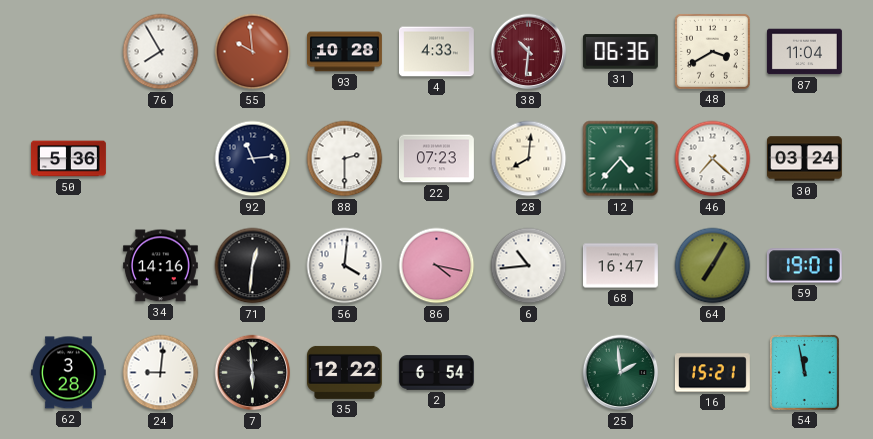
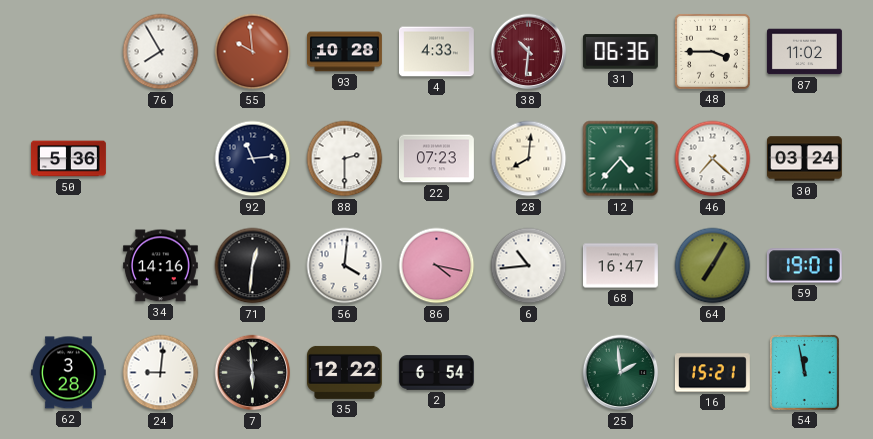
48: 3:40 -> 3:45 (712, 51)
87: 11:04 -> 11:02 (804, 52)
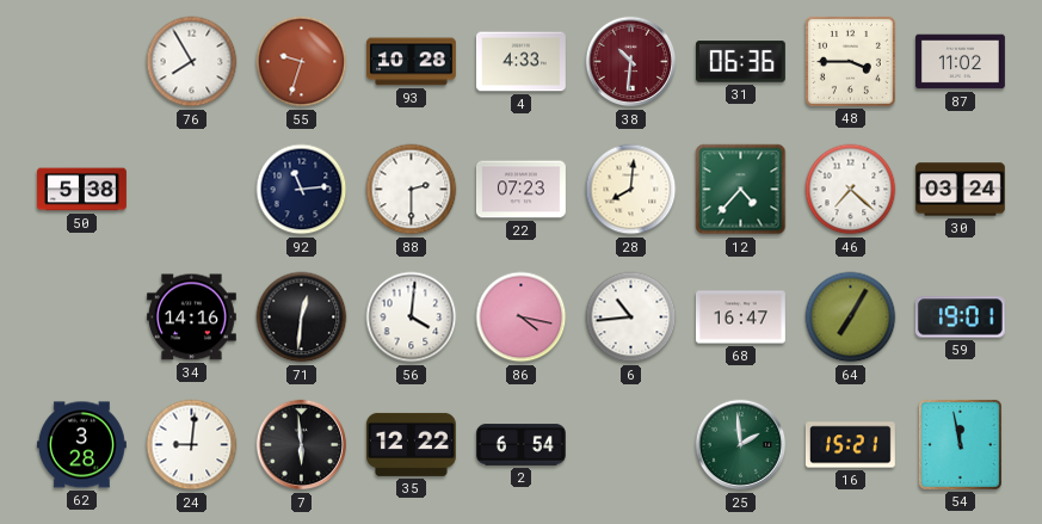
55: 9:59 -> 9:33 (302, 62)
50: 5:36 -> 5:38 (82, 190)
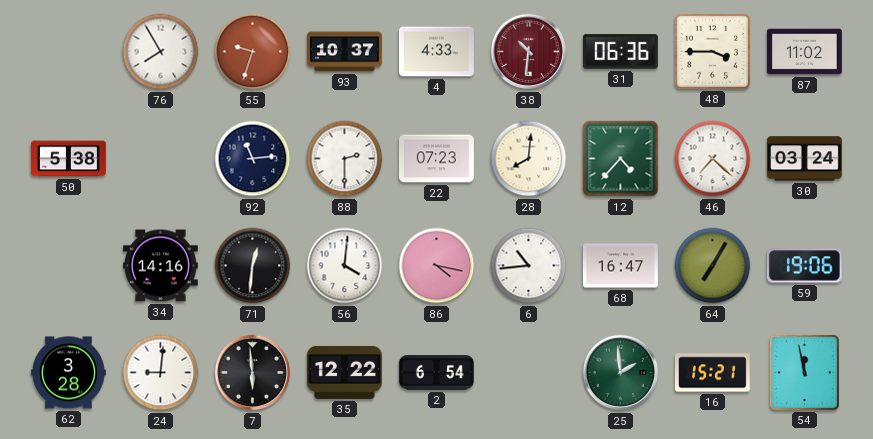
93: 10:28 -> 10:37 (345, 52)
59: 19:01 -> 19:06 (804, 266)
